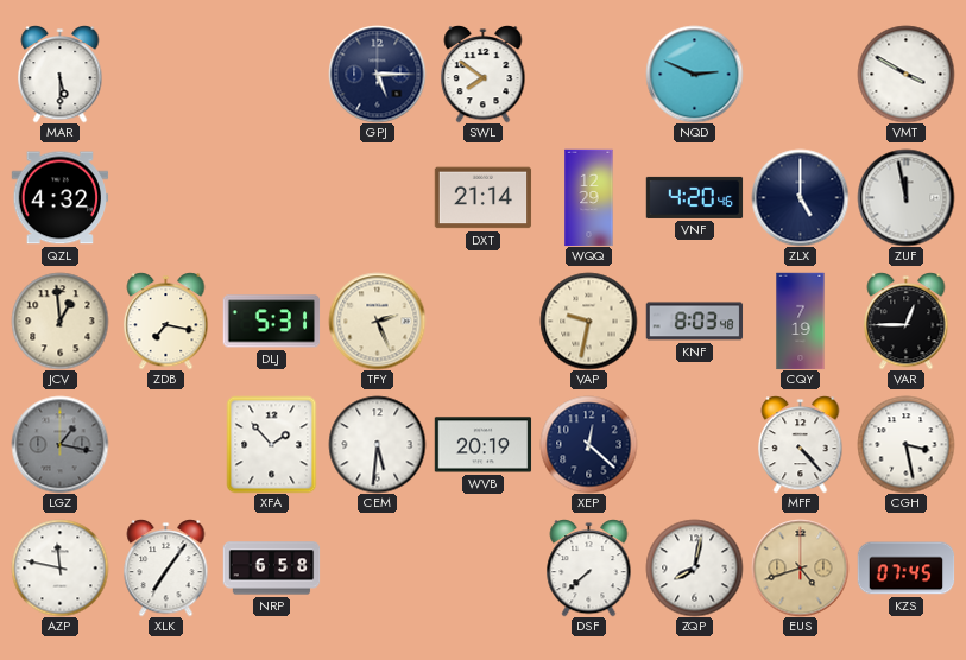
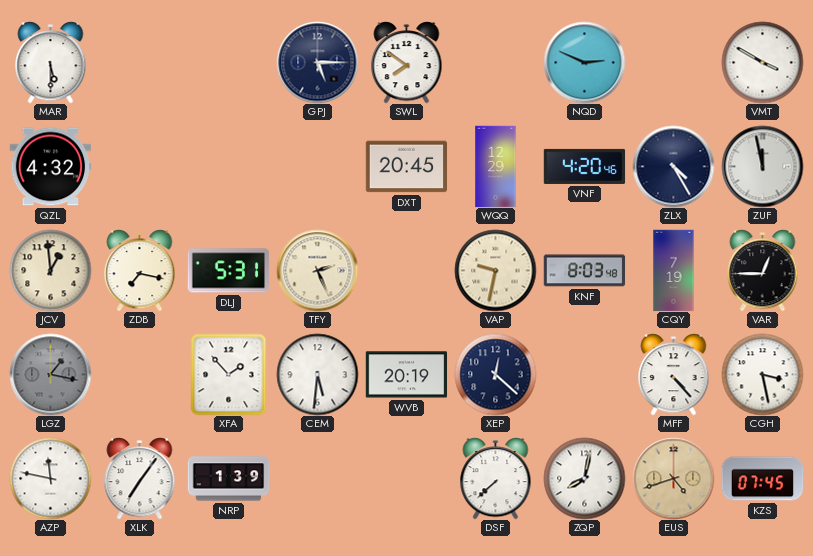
DXT: 21:14 -> 20:45 (406, 167)
ZLX: 5:00 -> 4:25 (673, 166)
NRP: 6:58 -> 1:39 (228, 479)
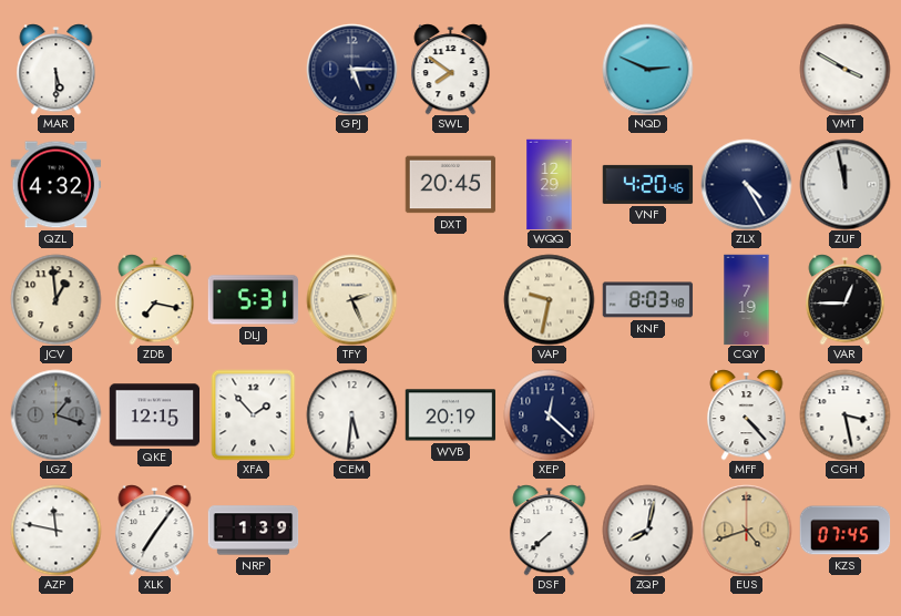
LGZ: 1:17 -> 1:18 (55, 414)
QKE: none -> 12:15 (154, 415)
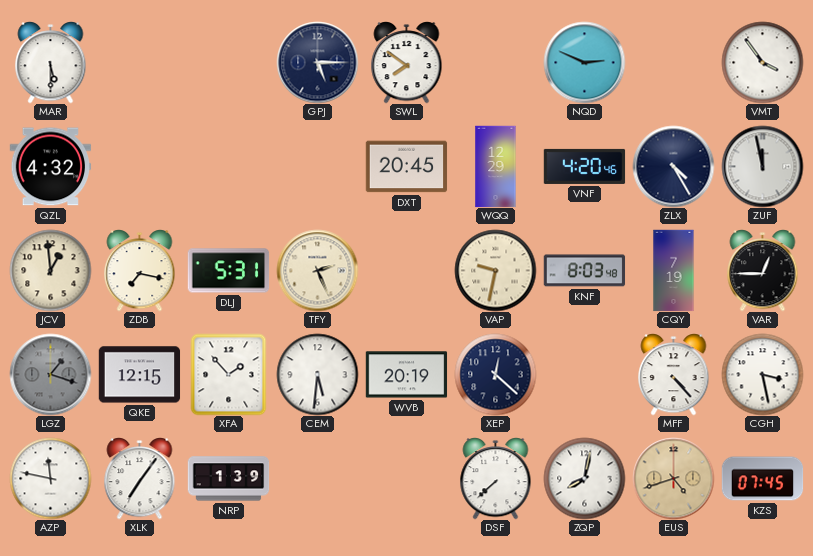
VMT: 3:50 -> 3:54 (762, 62)
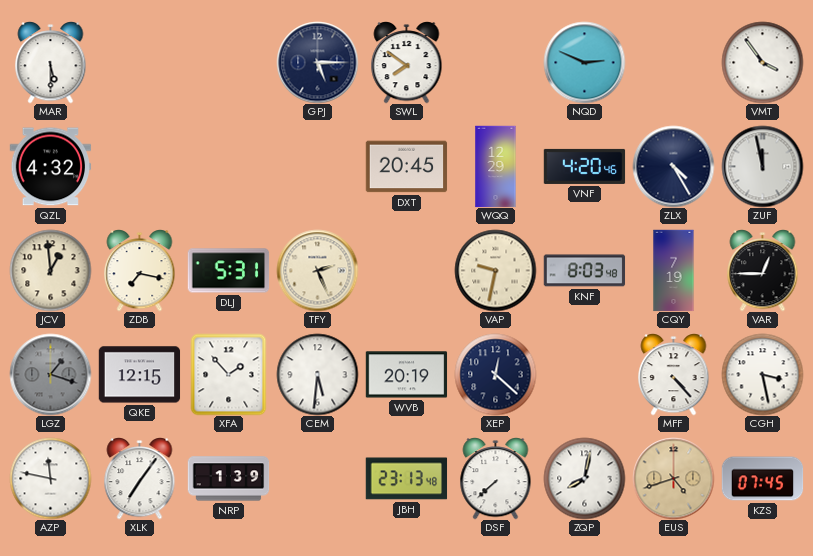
JBH: none -> 23:13 (406, 479)
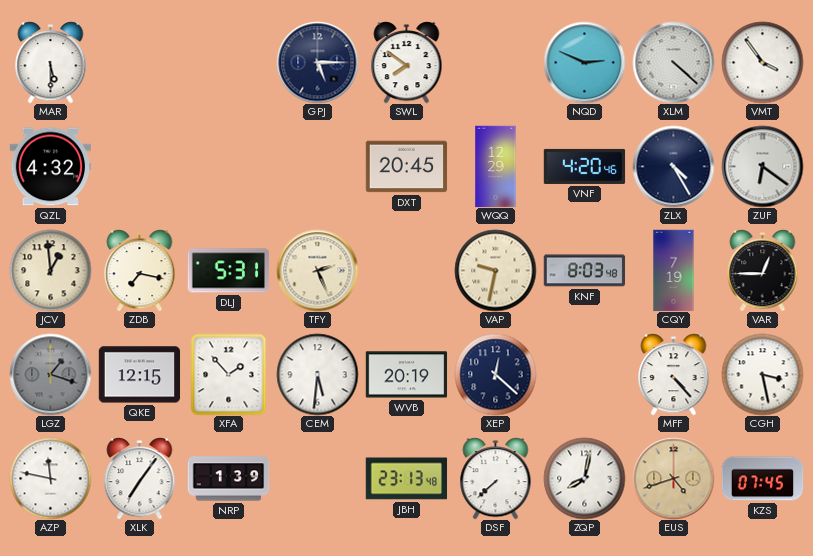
XLM: none -> 4:22 (673, 62)
ZUF: 11:58 -> 6:21 (762, 166)
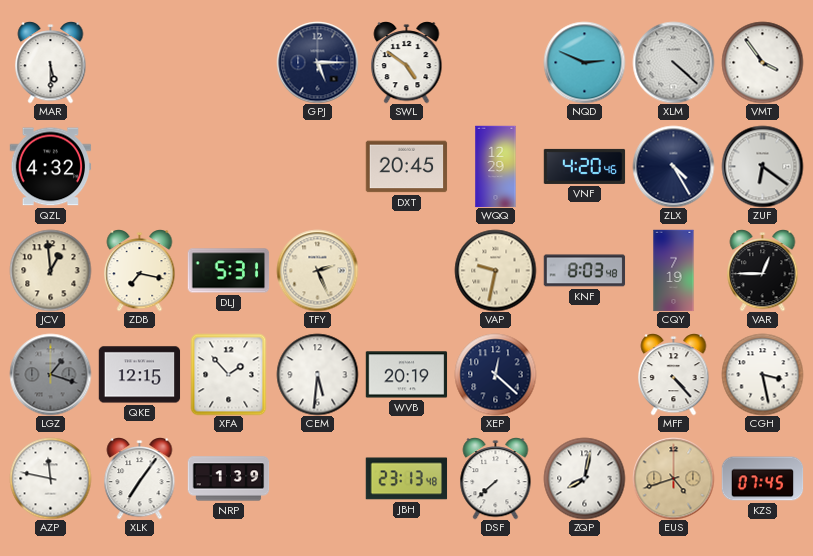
SWL: 7:51 -> 4:51 (407, 62)
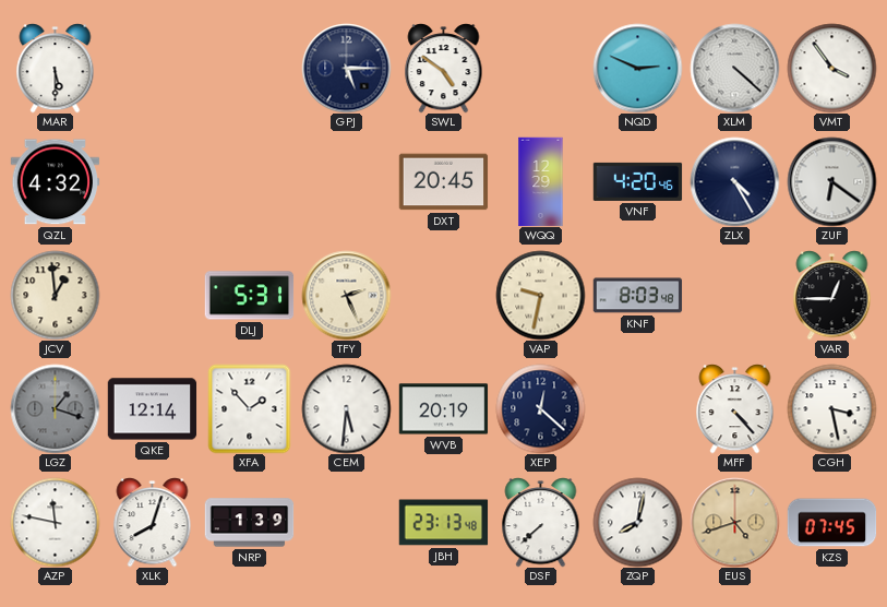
ZDB: 7:17 -> none (140, 270)
CQY: 7:19 -> none (674, 270)
QKE: 12:15 -> 12:14 (152, 409)
XLK: 7:06 -> 8:03 (153, 522)
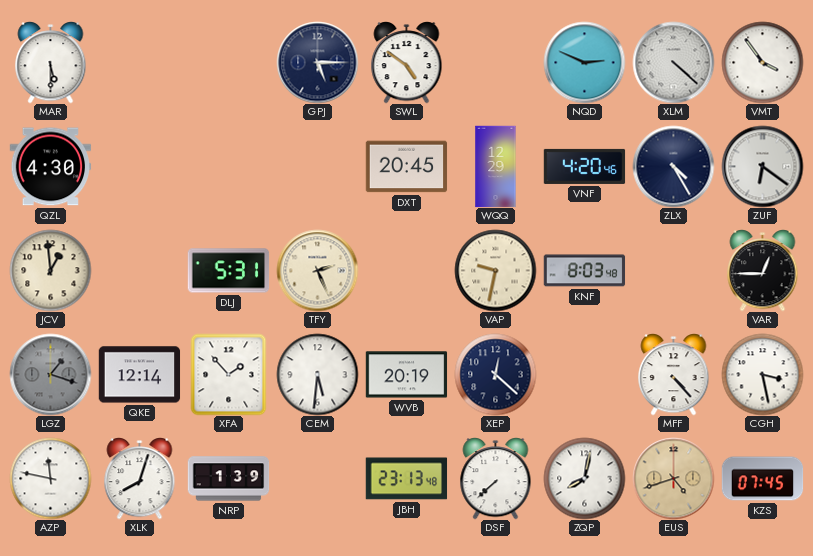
QZL: 4:32 -> 4:30 (50, 167)
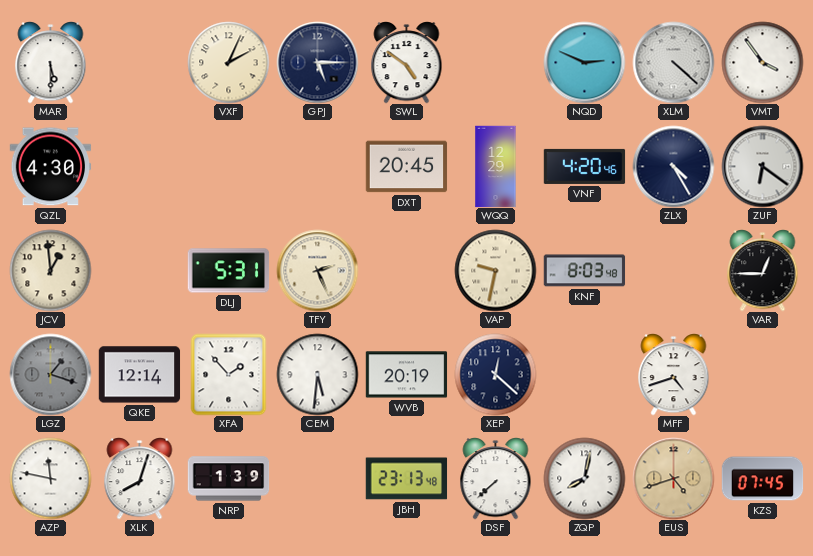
VXF: none -> 2:04 (228, 62)
MFF: 4:23 -> 4:42 (674, 374)
CGH: 3:28 -> none (762, 374)
